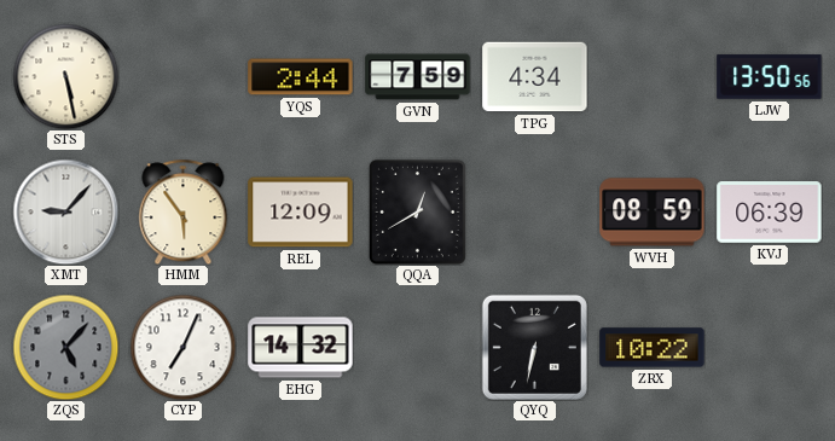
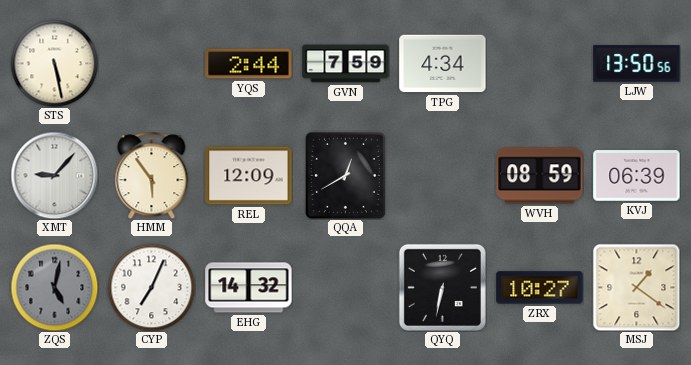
ZQS: 5:07 -> 5:02 (54, 287)
ZRX: 10:22 -> 10:27 (540, 288)
MSJ: none -> 1:21 (636, 287)
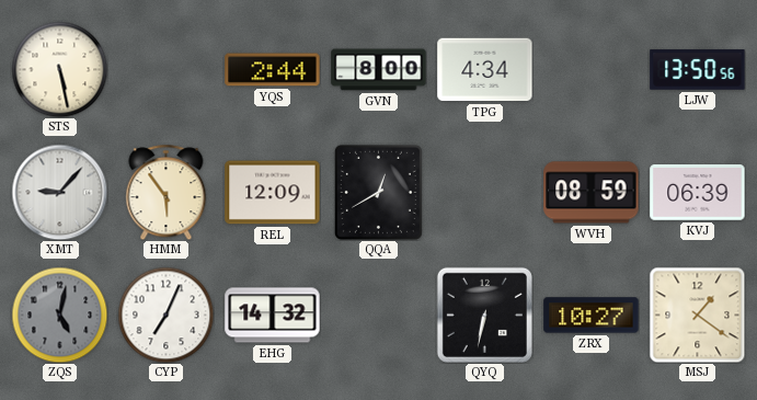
GVN: 7:59 -> 8:00 (379, 70)
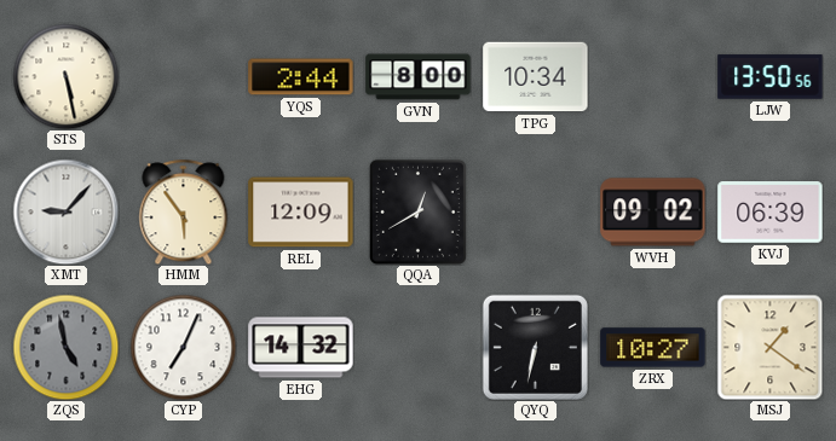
TPG: 4:34 -> 10:34 (536, 77)
WVH: 08:59 -> 09:02 (653, 213)
ZQS: 5:02 -> 4:58 (65, 347)
